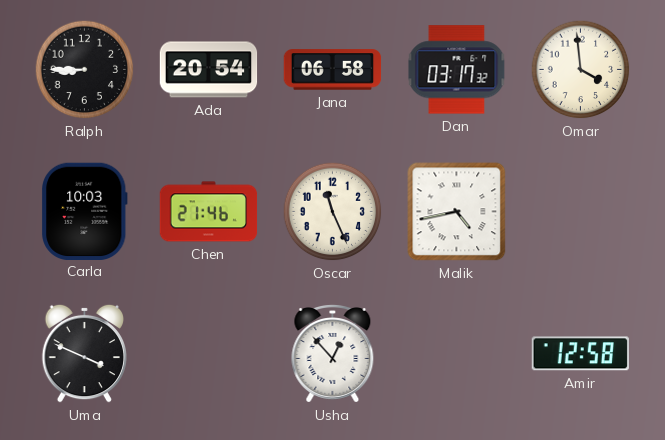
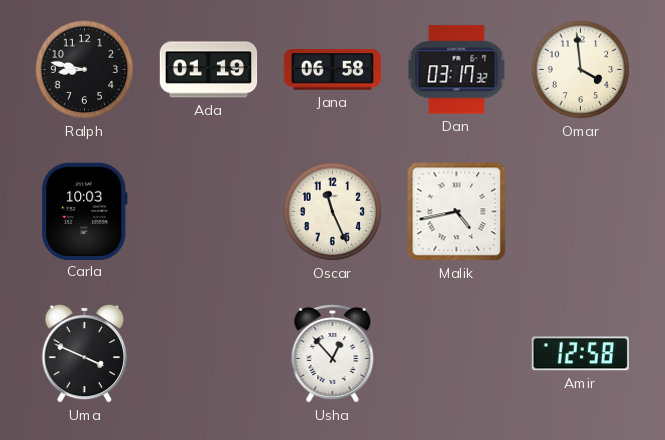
Ralph: 8:45 -> 8:47 (85, 70)
Ada: 20:54 -> 01:19 (209, 70)
Chen: 21:46 -> none (209, 212)
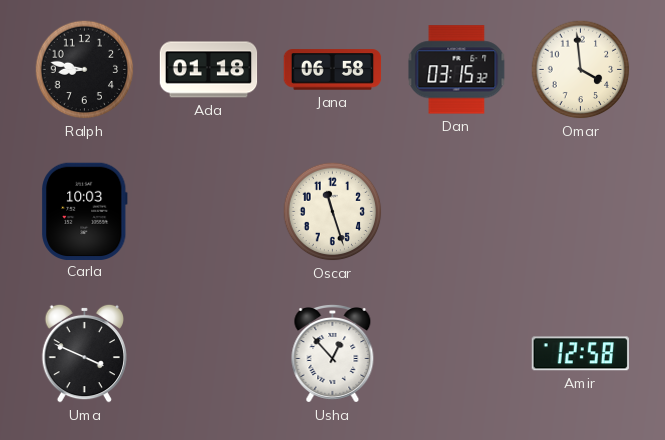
Ada: 01:19 -> 01:18 (209, 70)
Dan: 03:17 -> 03:15 (457, 70)
Oscar: 11:26 -> 11:27 (333, 212)
Malik: 4:43 -> none (457, 212)
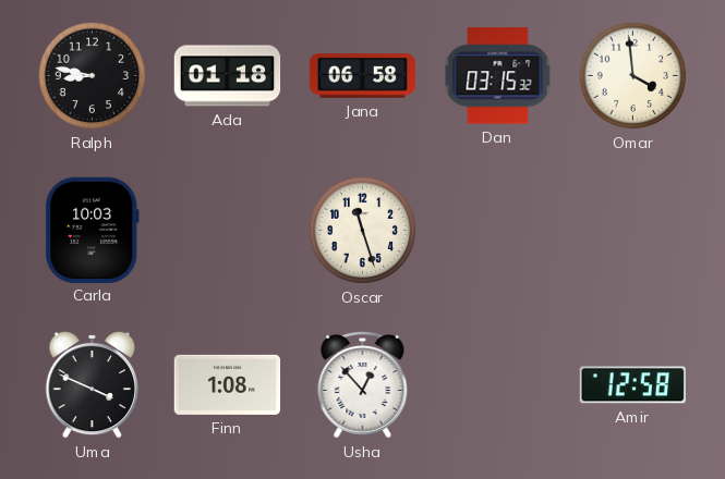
Finn: none -> 1:08 (228, 384)
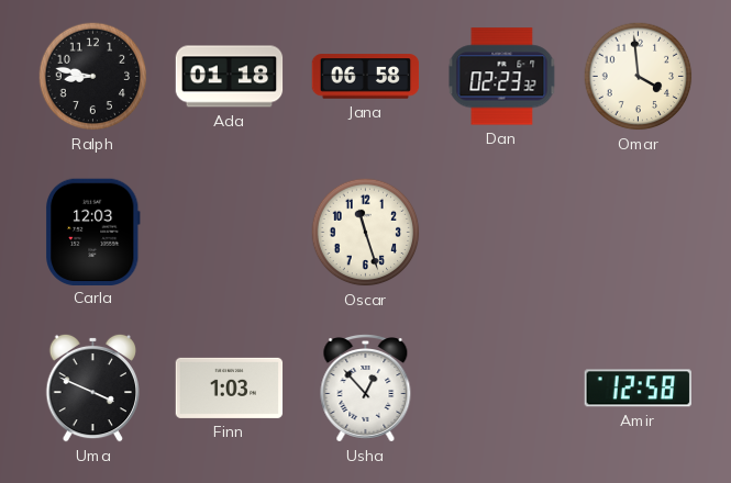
Dan: 03:15 -> 02:23 (502, 77)
Carla: 10:03 -> 12:03 (92, 232)
Finn: 1:08 -> 1:03 (230, 387)
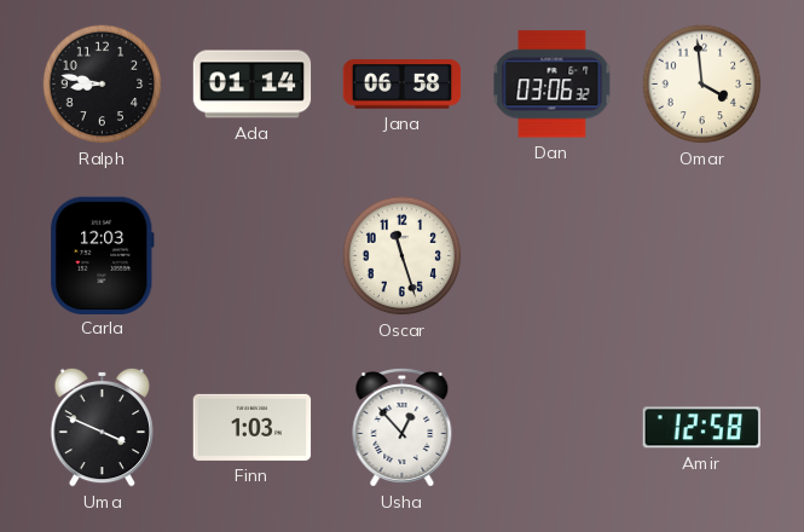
Ada: 01:18 -> 01:14 (253, 85)
Dan: 02:23 -> 03:06 (553, 85)
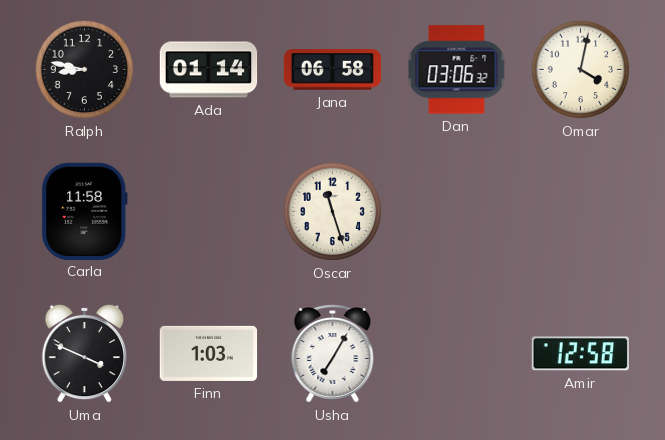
Omar: 3:59 -> 4:02 (581, 70)
Carla: 12:03 -> 11:58 (84, 211)
Usha: 12:53 -> 7:05 (333, 354)
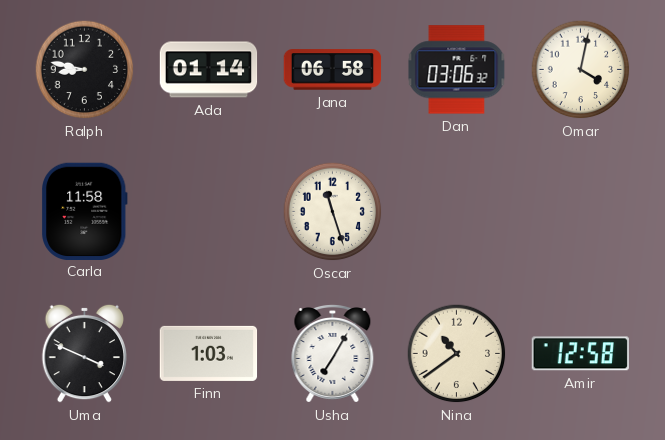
Nina: none -> 10:39 (457, 354)
